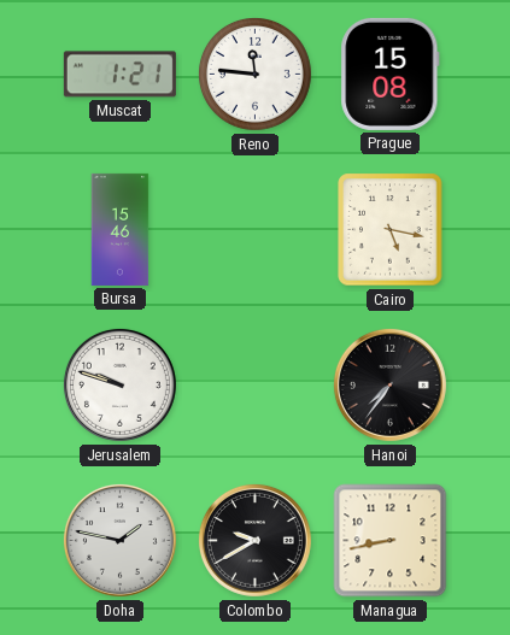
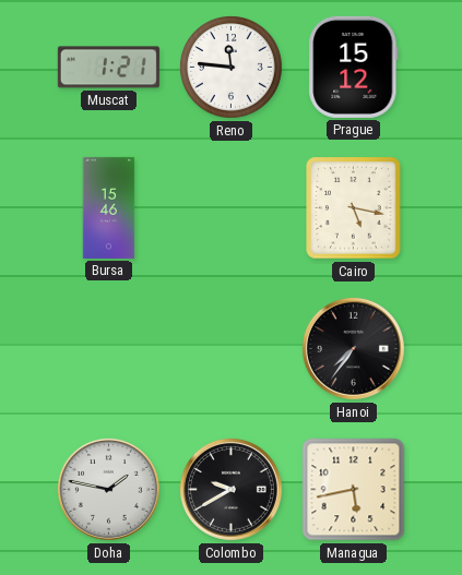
Prague: 15:08 -> 15:12 (354, 67)
Jerusalem: 9:48 -> none (119, 384)
Managua: 8:43 -> 5:43 (354, 490)
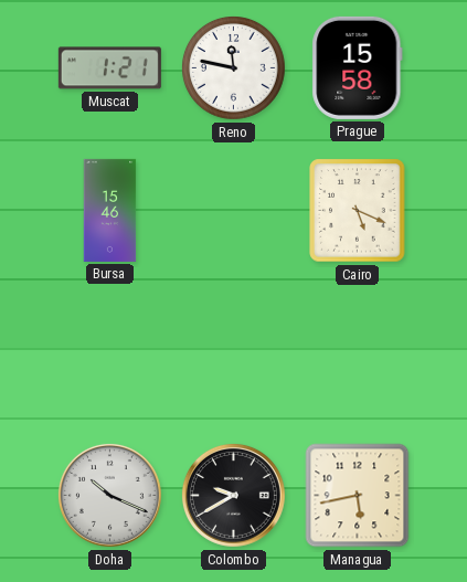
Reno: 11:46 -> 11:47 (234, 68)
Prague: 15:12 -> 15:58 (358, 67)
Cairo: 5:17 -> 5:19 (358, 211)
Hanoi: 7:36 -> none (353, 348)
Doha: 1:47 -> 10:19 (109, 495)
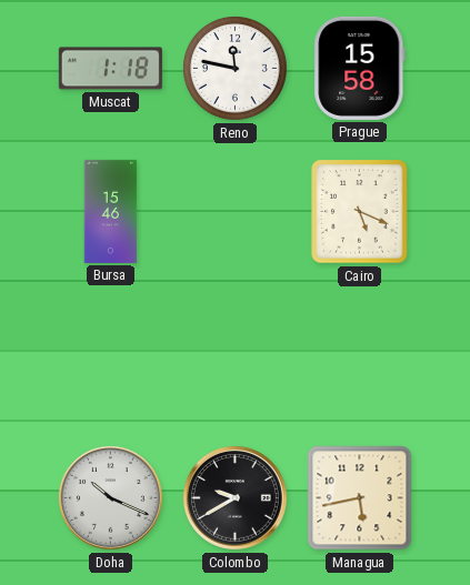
Muscat: 1:21 -> 1:18 (110, 69)
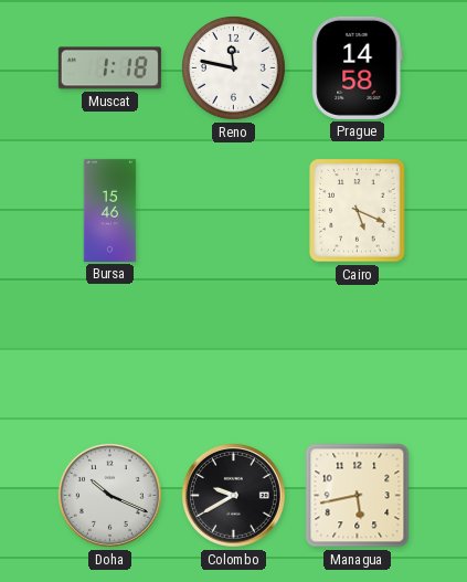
Prague: 15:58 -> 14:58 (358, 67)
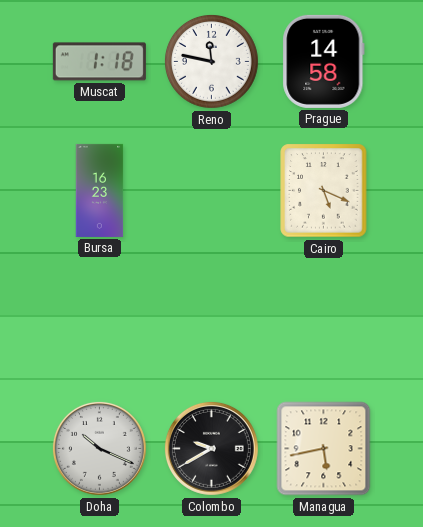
Bursa: 15:46 -> 16:23 (100, 190)
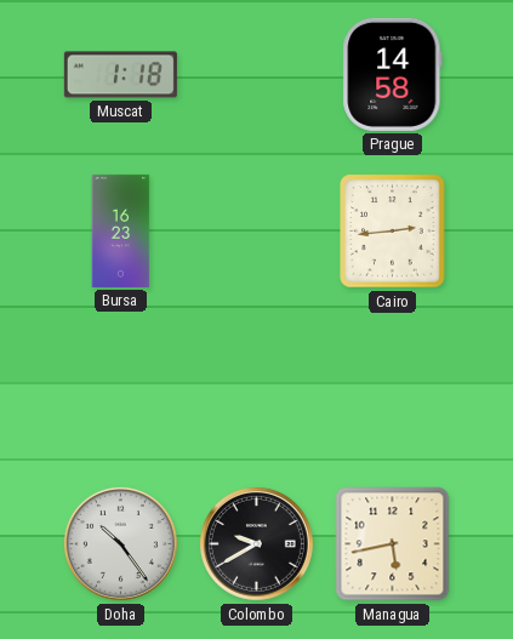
Reno: 11:47 -> none (212, 62)
Cairo: 5:19 -> 2:44 (393, 232)
Doha: 10:19 -> 10:24 (120, 543)
